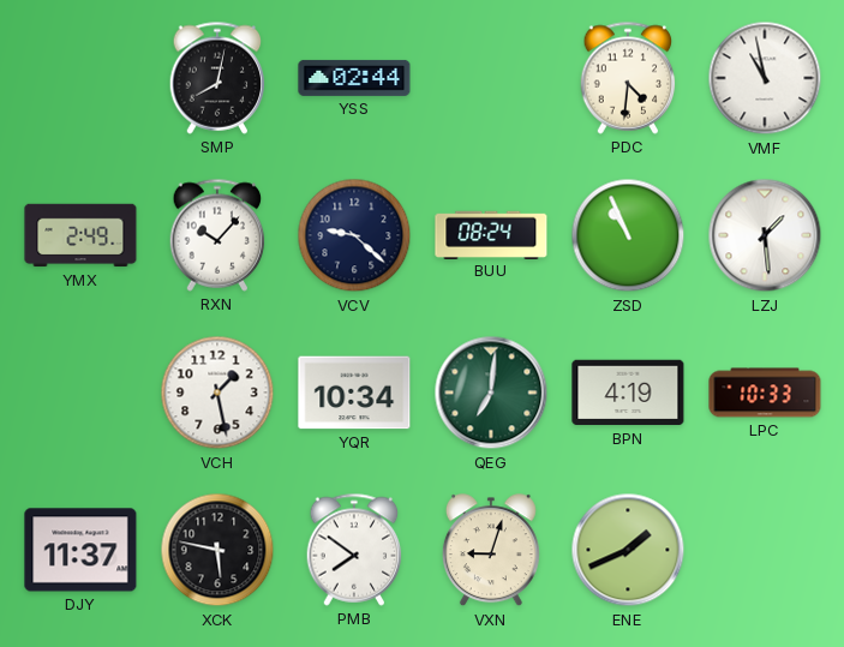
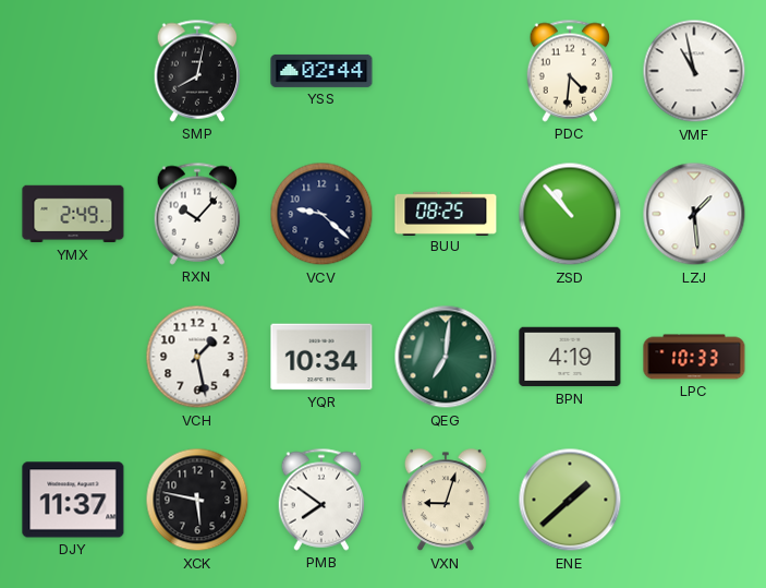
BUU: 08:24 -> 08:25 (446, 213)
ZSD: 10:56 -> 10:53 (570, 214)
ENE: 1:41 -> 1:38 (570, 500)
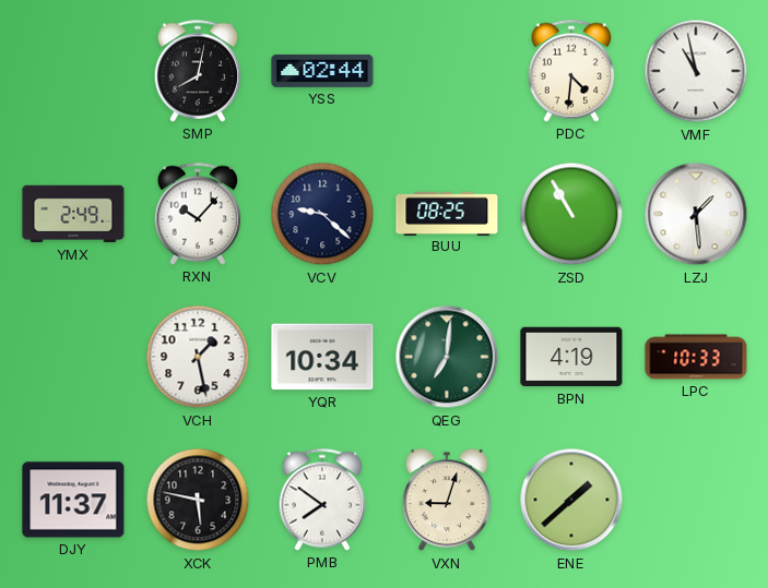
ZSD: 10:53 -> 10:55 (571, 214)
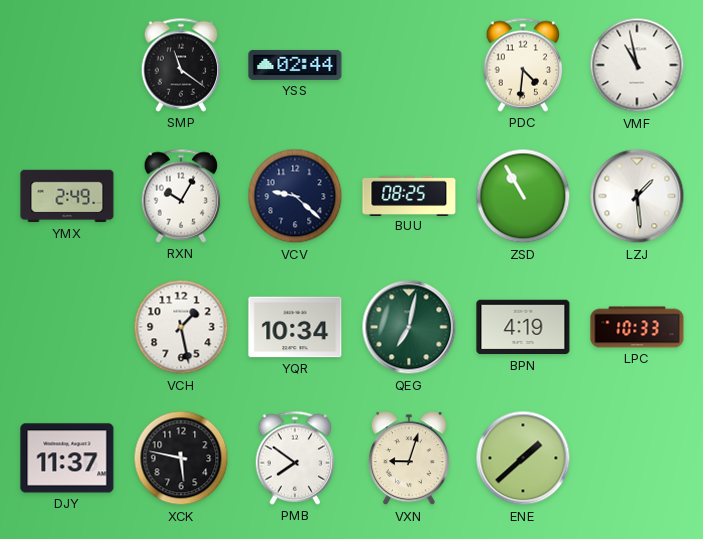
SMP: 8:02 -> 11:21 (181, 65)
RXN: 10:07 -> 10:05 (181, 196)
QEG: 7:01 -> 7:02 (409, 327)
